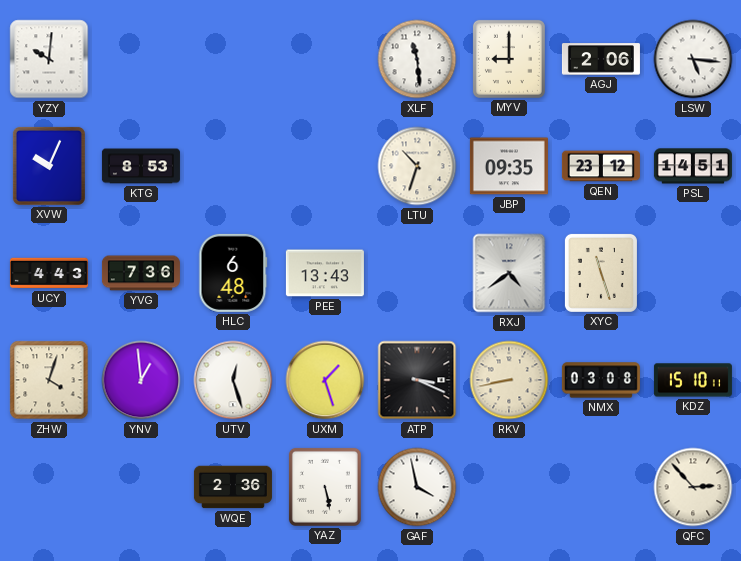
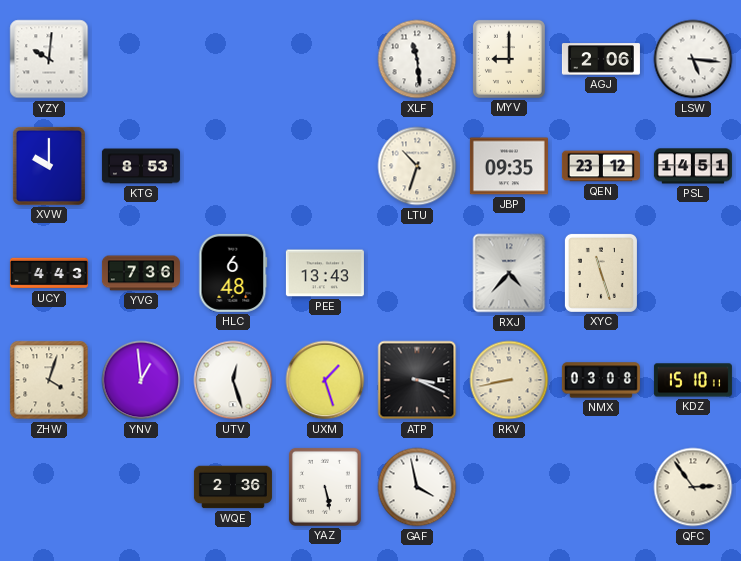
XVW: 10:04 -> 10:00 (49, 166)
RXJ: 4:39 -> 4:37 (509, 273)
QFC: 2:53 -> 2:54 (693, 487)
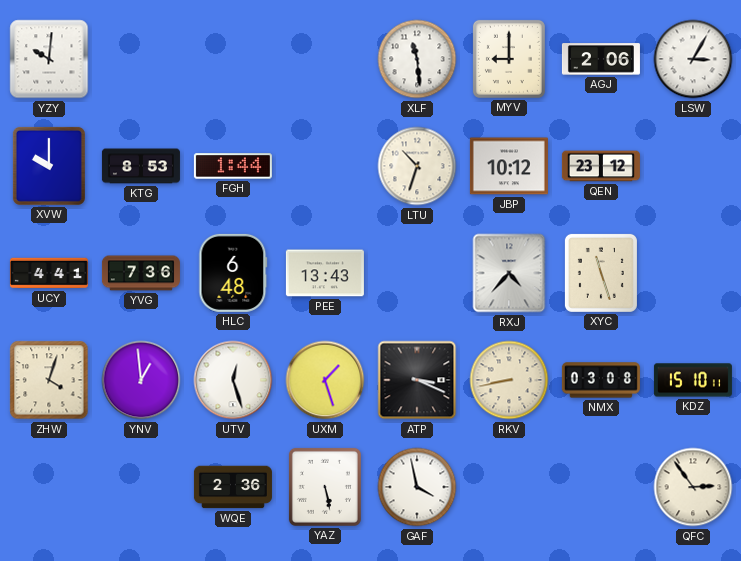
LSW: 5:16 -> 3:05 (693, 59)
FGH: none -> 1:44 (233, 166)
JBP: 09:35 -> 10:12 (509, 166)
PSL: 14:51 -> none (693, 166)
UCY: 4:43 -> 4:41 (49, 273)
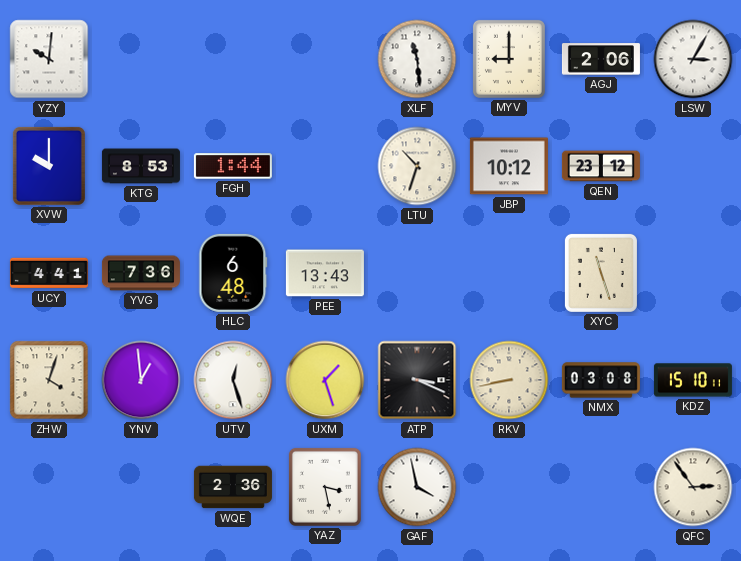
RXJ: 4:37 -> none (509, 273)
YAZ: 5:28 -> 3:28 (325, 487)
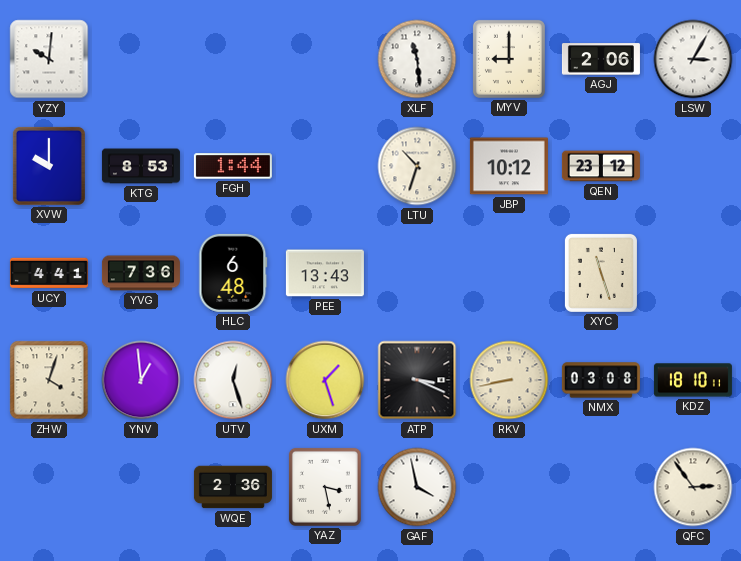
KDZ: 15:10 -> 18:10 (693, 380)
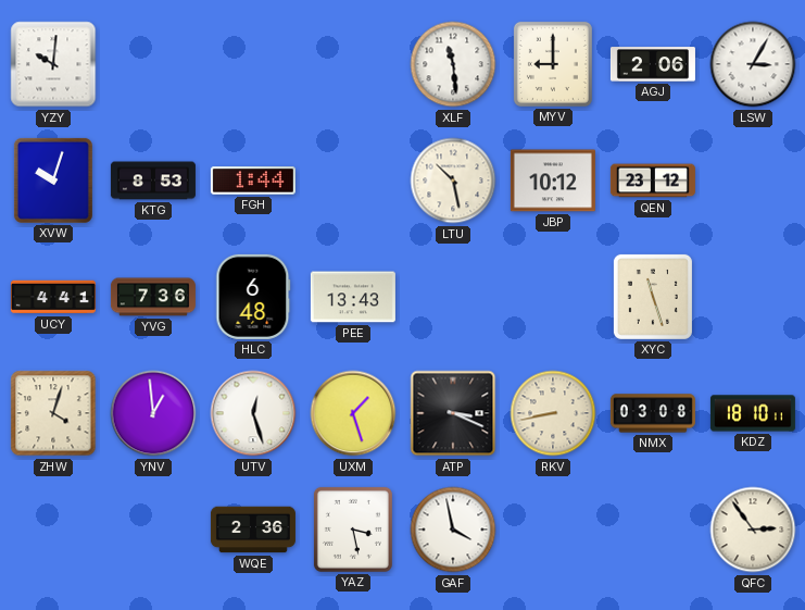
XVW: 10:00 -> 10:03 (53, 180)
LTU: 10:33 -> 10:28 (453, 180)
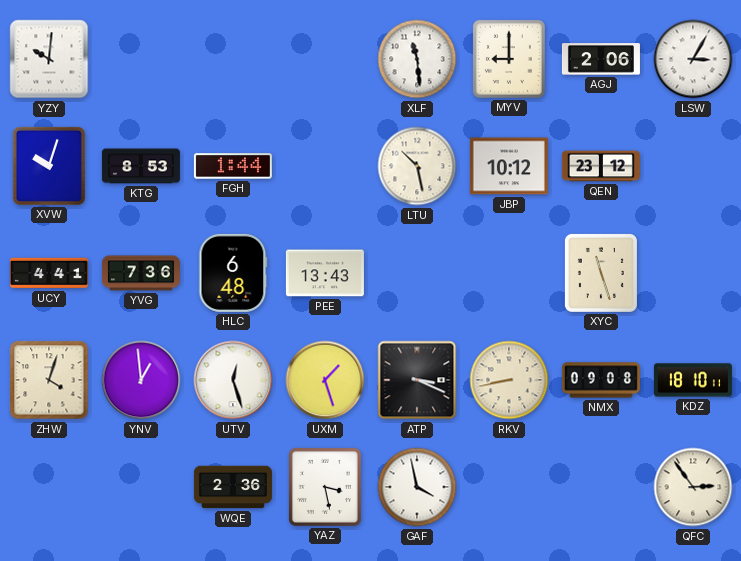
NMX: 03:08 -> 09:08 (601, 380)
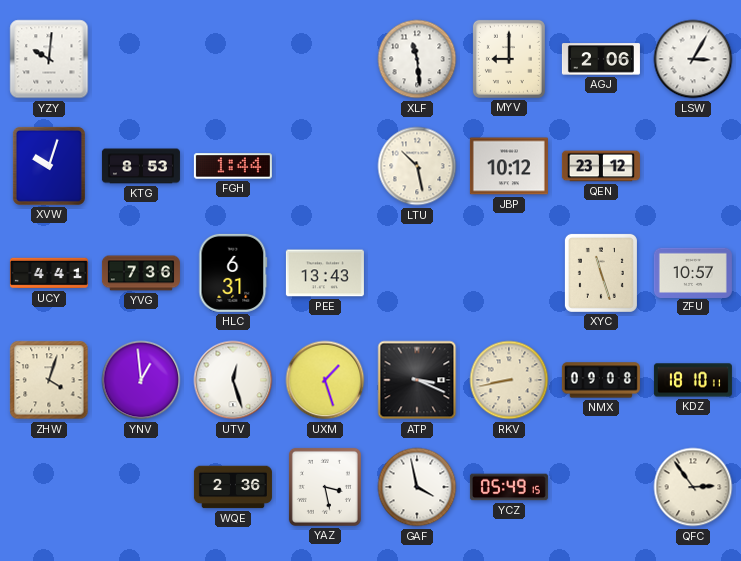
HLC: 6:48 -> 6:31 (233, 273)
ZFU: none -> 10:57 (693, 272)
YCZ: none -> 05:49 (509, 487)
